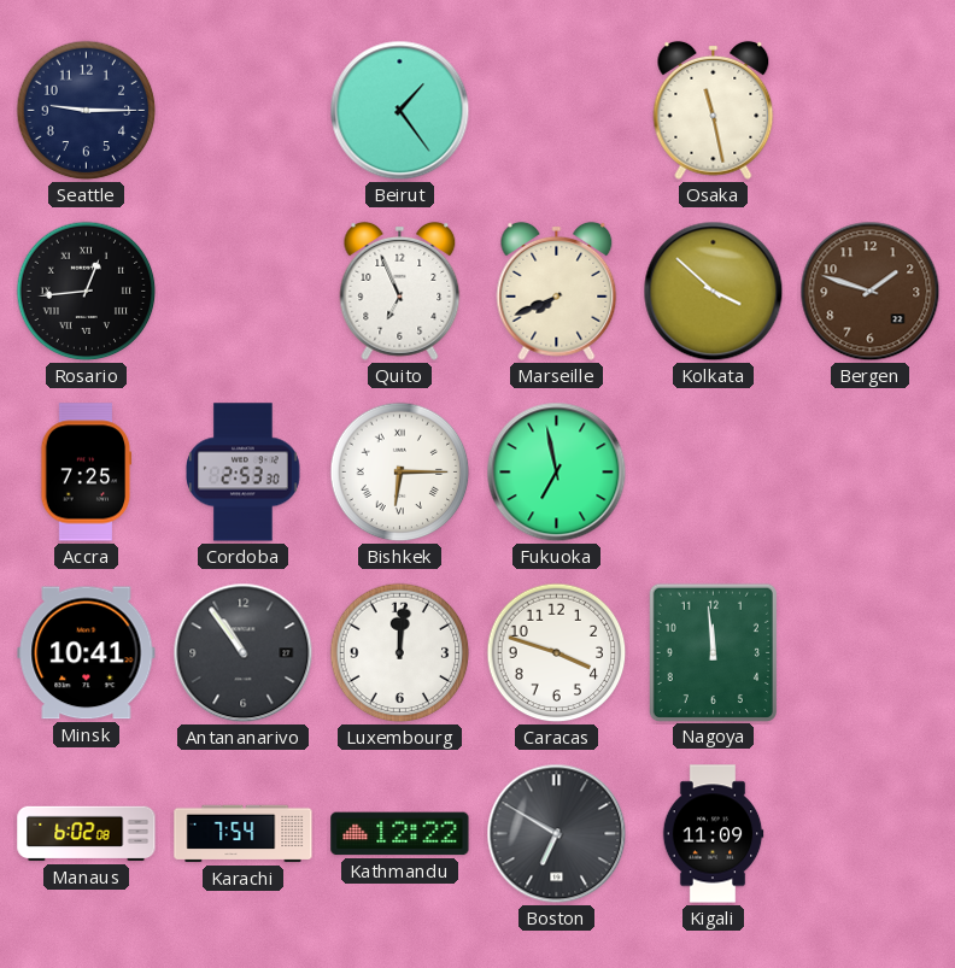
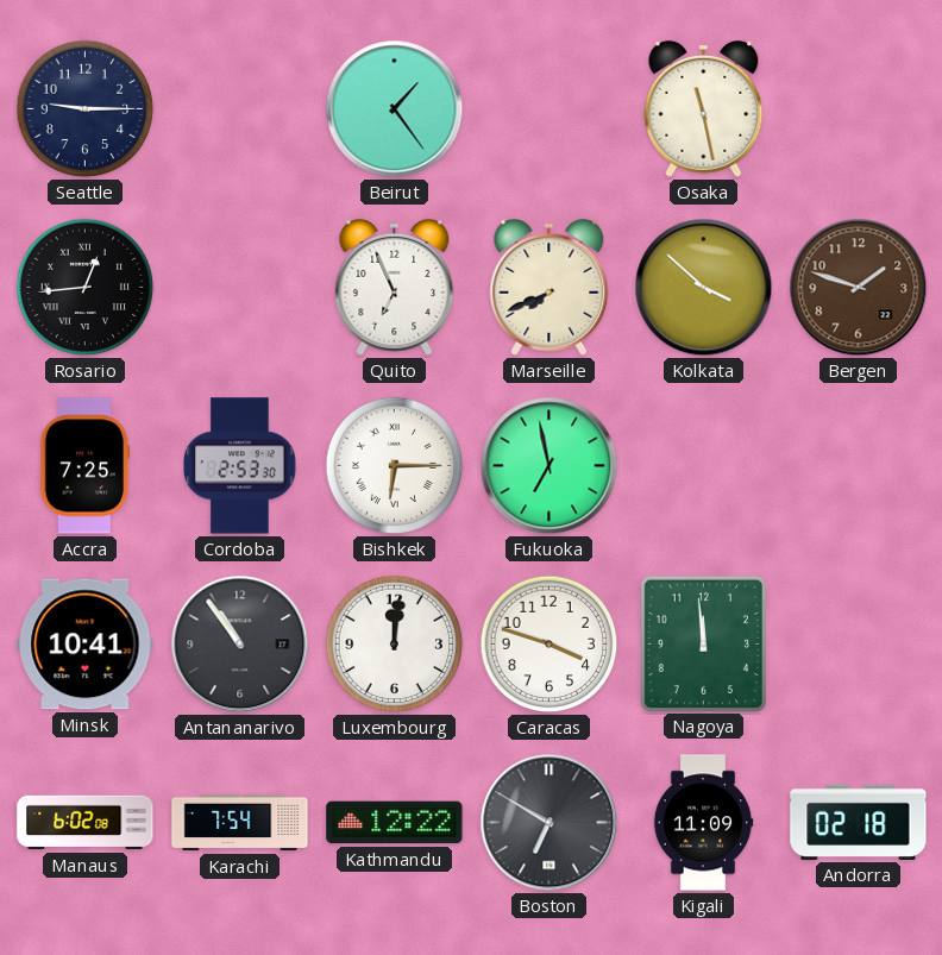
Andorra: none -> 02:18 (859, 822)
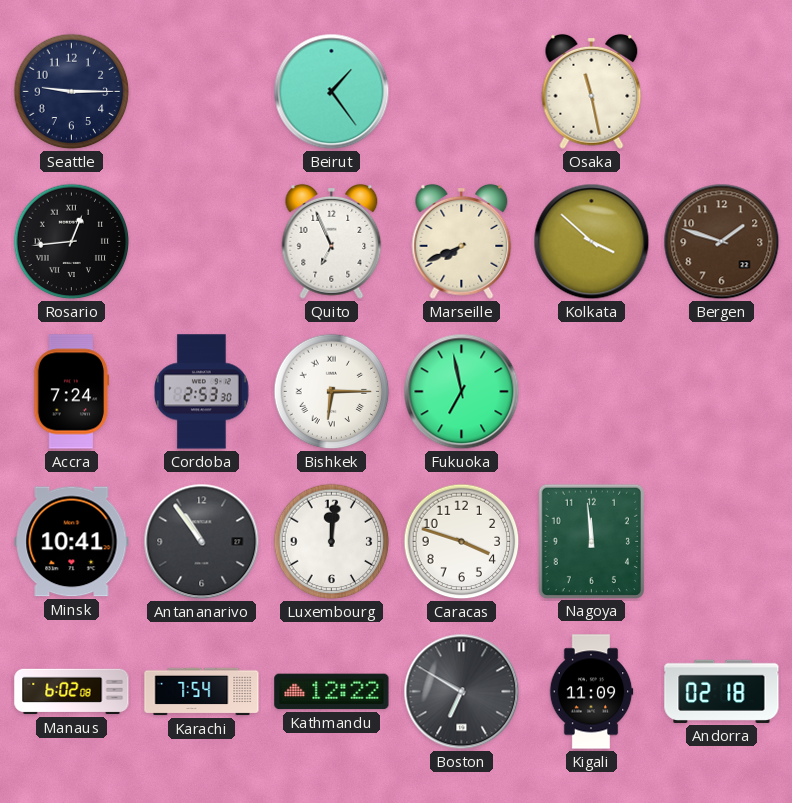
Accra: 7:25 -> 7:24 (72, 392)
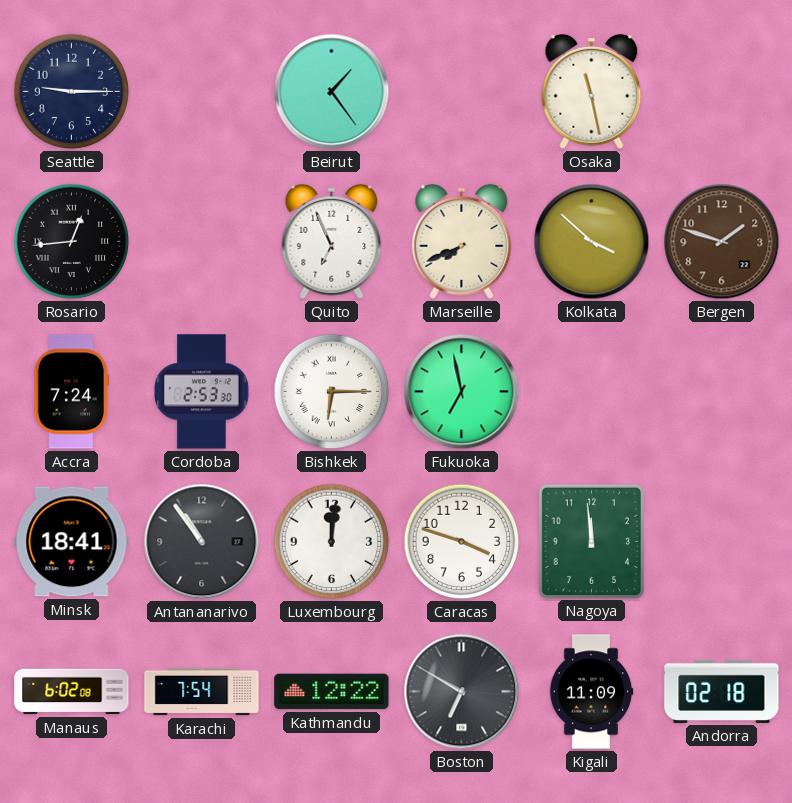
Minsk: 10:41 -> 18:41 (72, 542)
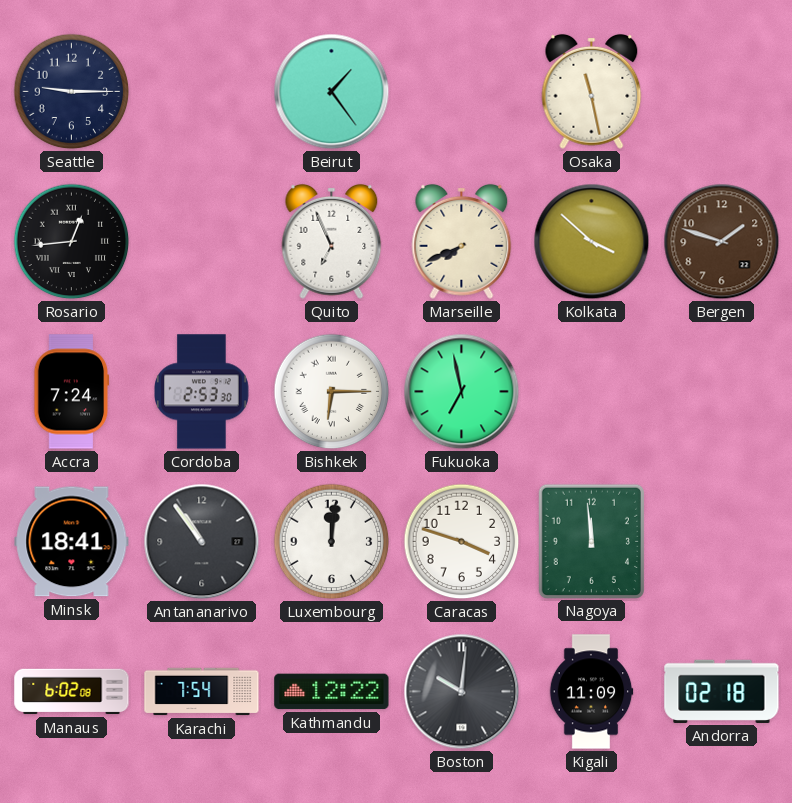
Boston: 6:50 -> 10:01 (462, 692)
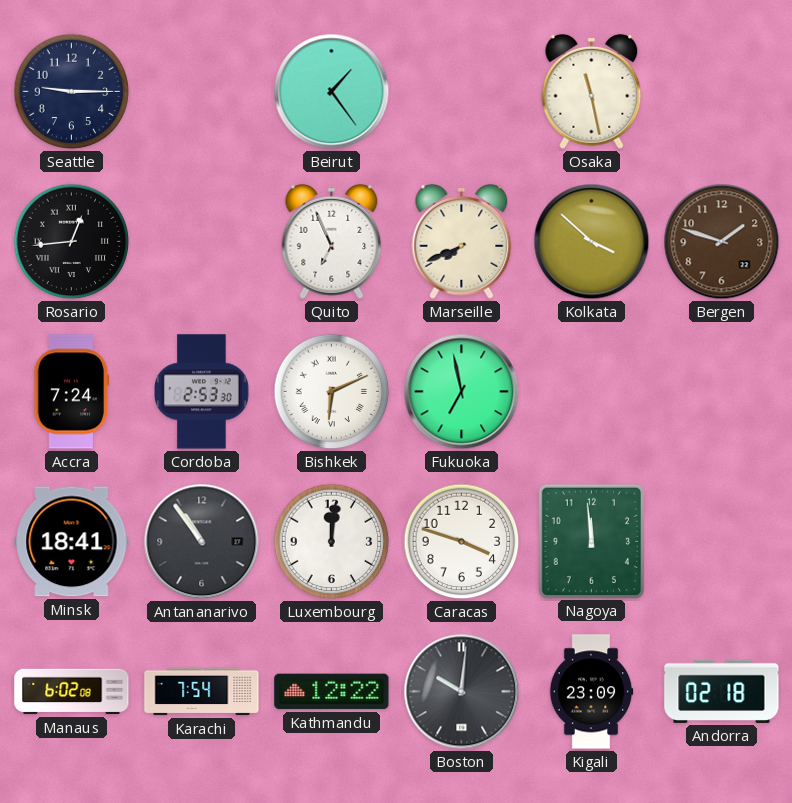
Bishkek: 6:15 -> 6:11 (332, 392)
Kigali: 11:09 -> 23:09 (591, 692)
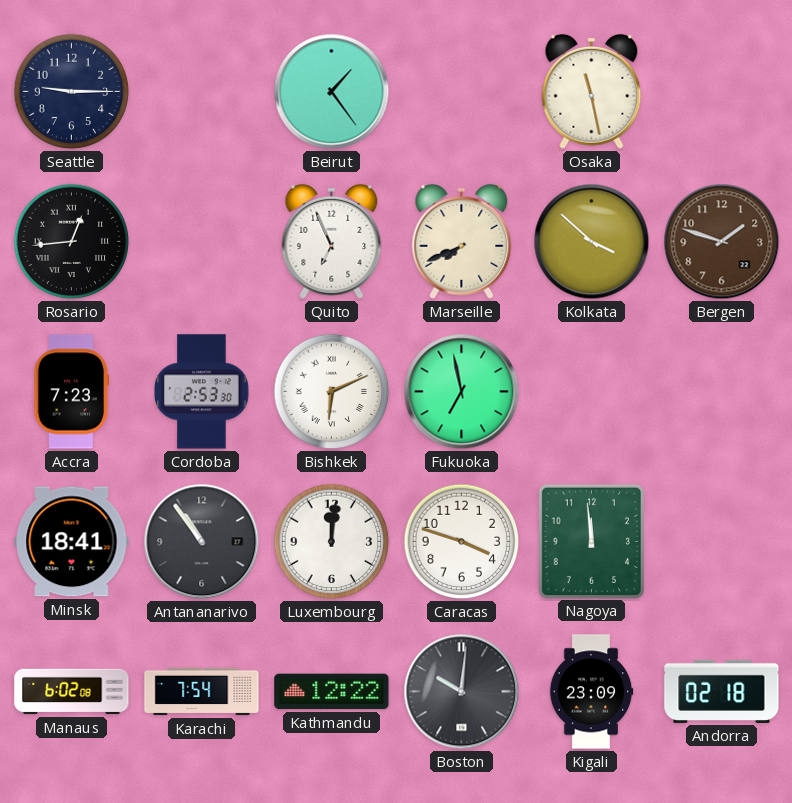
Accra: 7:24 -> 7:23 (72, 392)
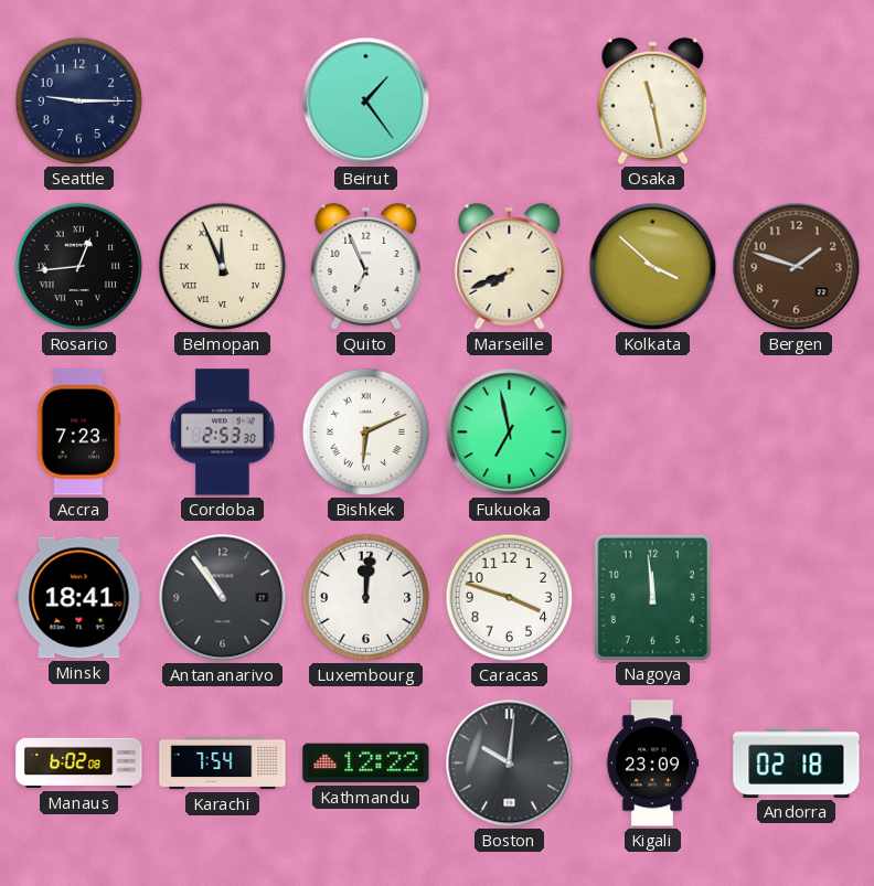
Belmopan: none -> 11:56 (223, 267)
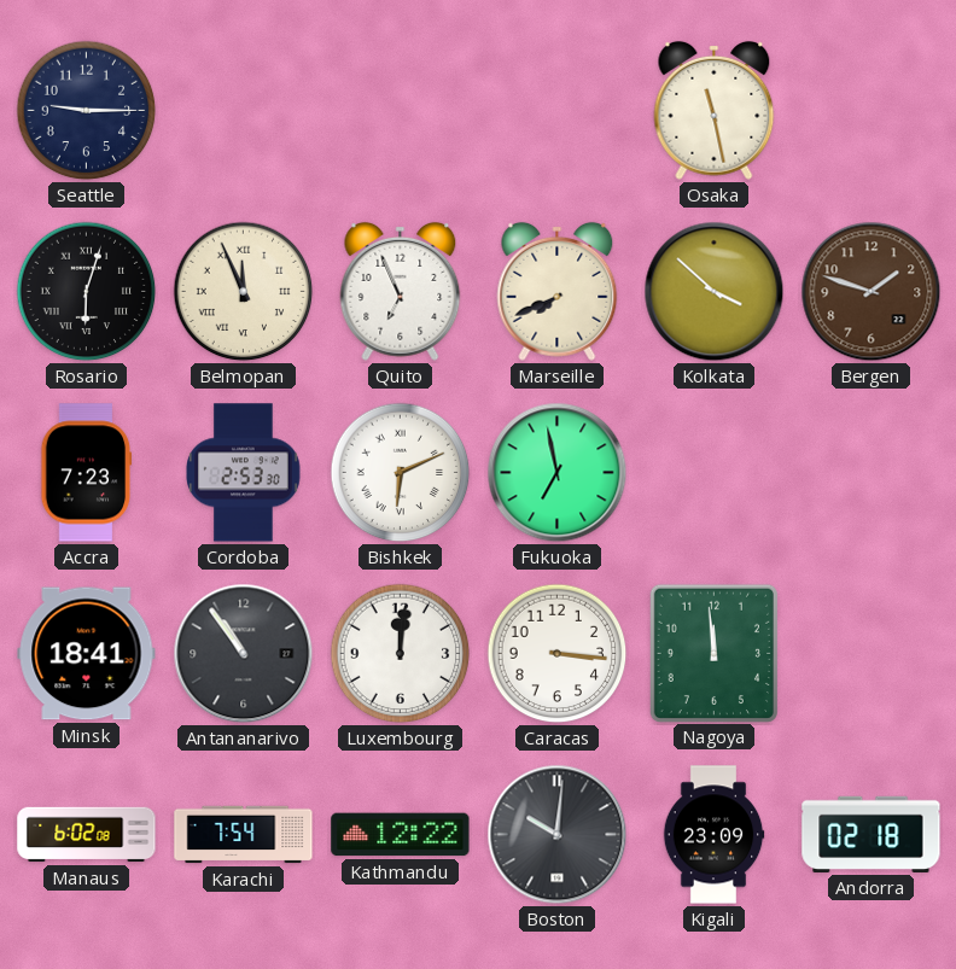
Beirut: 1:24 -> none (366, 102)
Rosario: 12:44 -> 6:03 (87, 292)
Caracas: 3:48 -> 3:16 (558, 654)
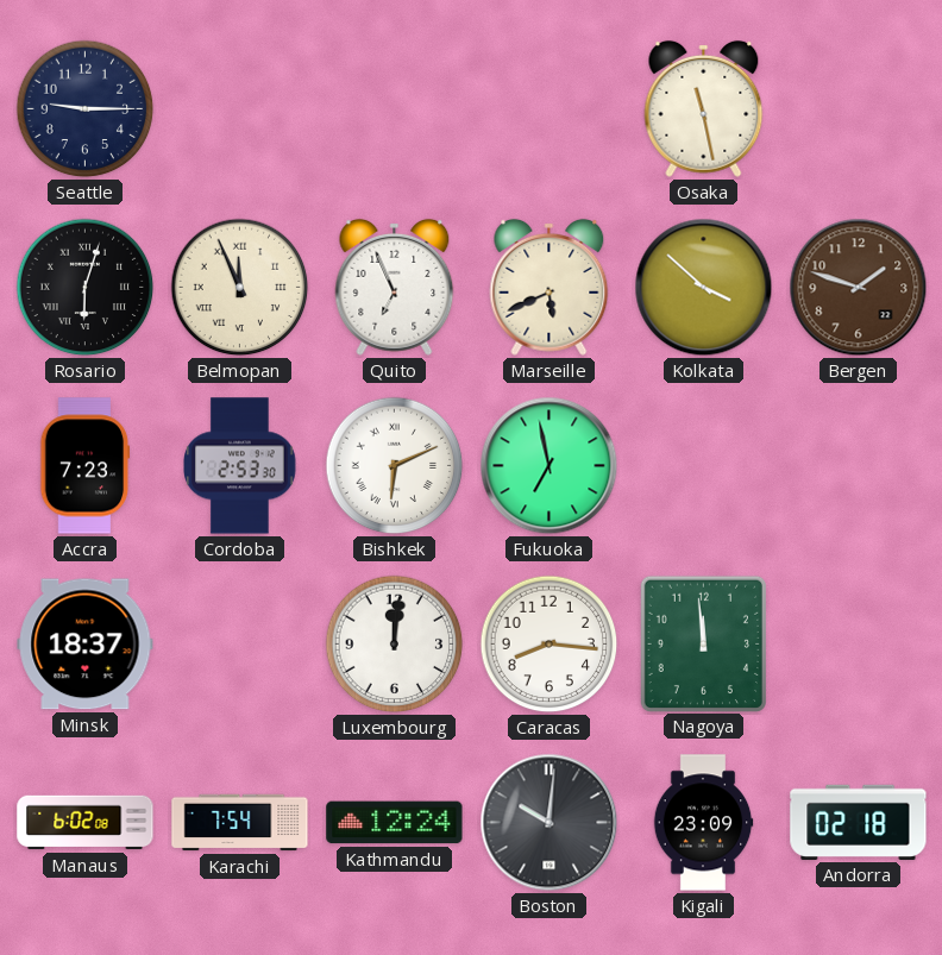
Marseille: 7:41 -> 5:41 (549, 287)
Minsk: 18:41 -> 18:37 (86, 645)
Antananarivo: 10:54 -> none (244, 654)
Caracas: 3:16 -> 8:16 (549, 645)
Kathmandu: 12:22 -> 12:24 (395, 823)
